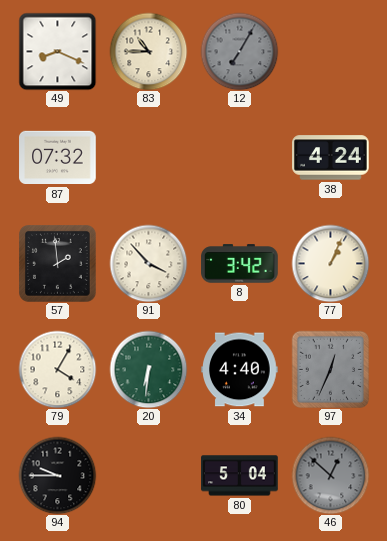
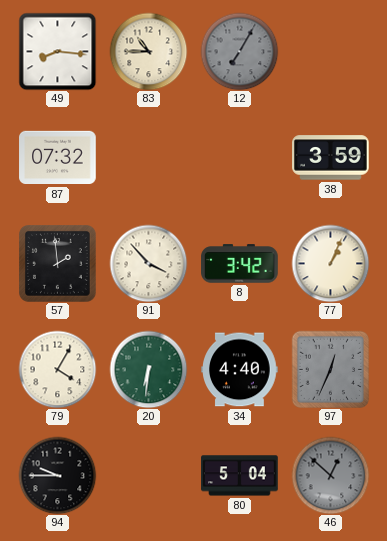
49: 8:19 -> 8:16 (57, 51)
38: 4:24 -> 3:59 (331, 158)
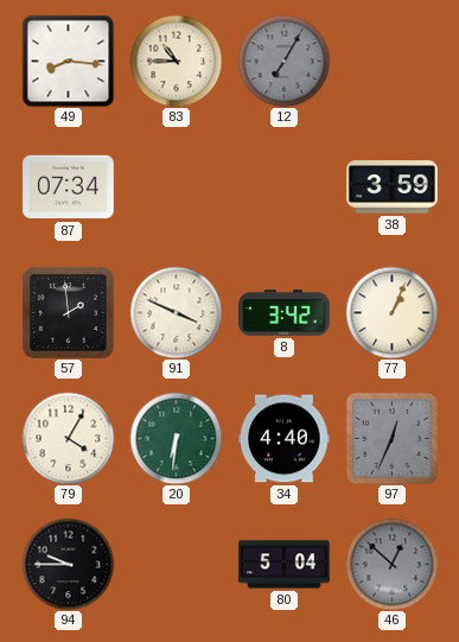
87: 07:32 -> 07:34 (69, 187)
91: 3:53 -> 3:49 (176, 312)
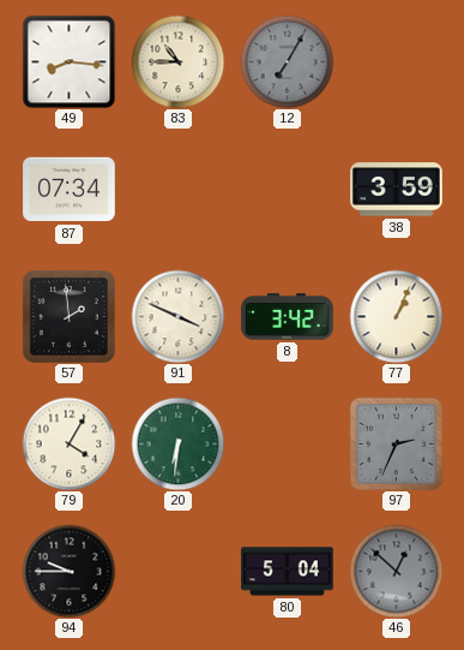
34: 4:40 -> none (285, 439)
97: 12:34 -> 2:34 (396, 443)
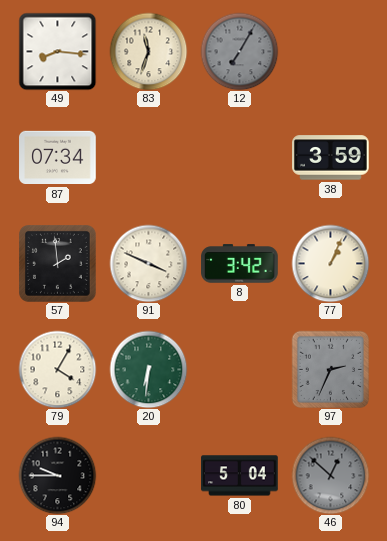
83: 10:45 -> 11:33 (148, 51)
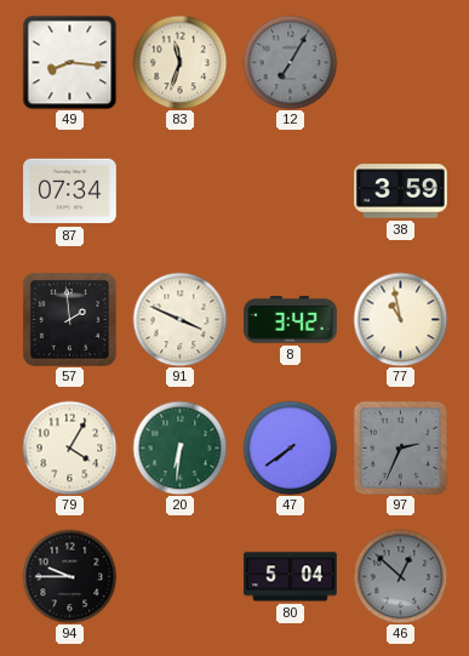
77: 1:04 -> 10:58 (400, 319)
47: none -> 7:39 (290, 447)
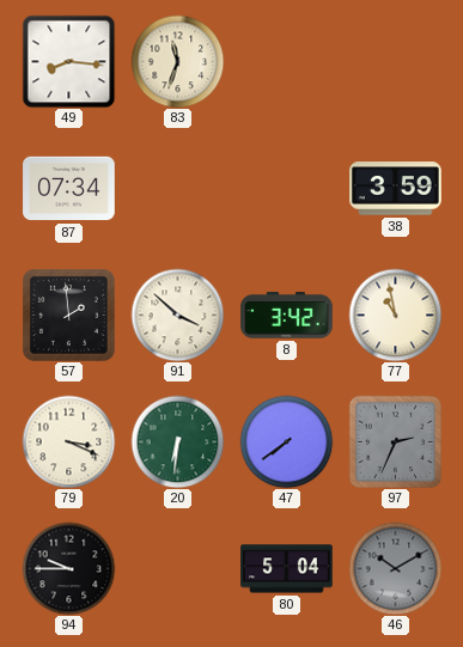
12: 7:05 -> none (290, 62)
91: 3:49 -> 3:52 (177, 315)
79: 4:05 -> 3:19 (68, 441)
46: 12:52 -> 10:10 (395, 568)
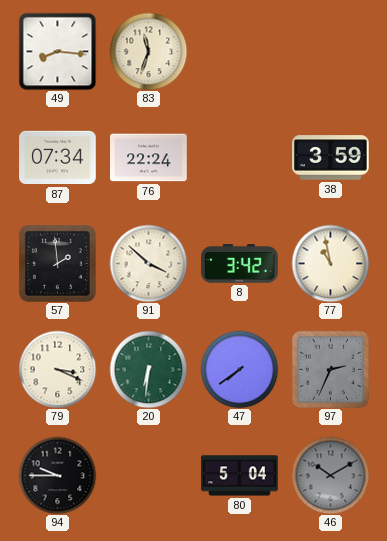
76: none -> 22:24 (149, 158)
